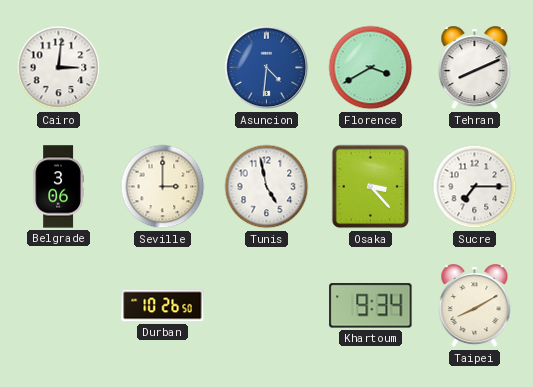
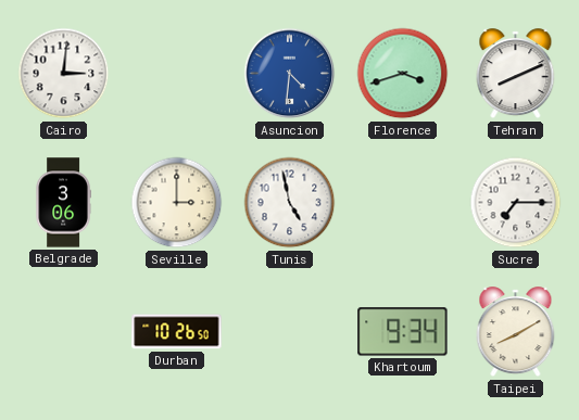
Florence: 3:40 -> 3:42 (403, 74)
Osaka: 3:23 -> none (371, 187)
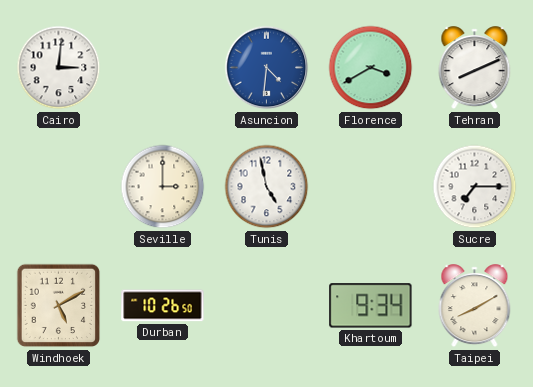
Florence: 3:42 -> 3:40 (371, 68)
Belgrade: 3:06 -> none (63, 203)
Windhoek: none -> 5:10 (59, 306)
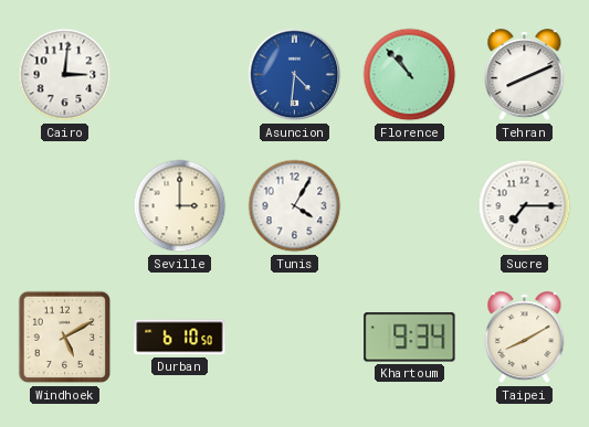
Florence: 3:40 -> 10:53 (410, 75)
Tunis: 4:58 -> 4:05 (295, 206)
Durban: 10:26 -> 6:10 (180, 338)
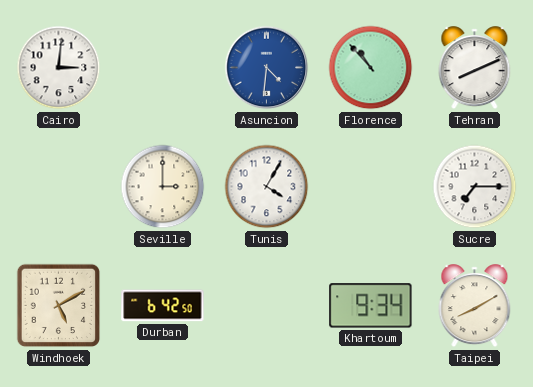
Durban: 6:10 -> 6:42 (163, 306)
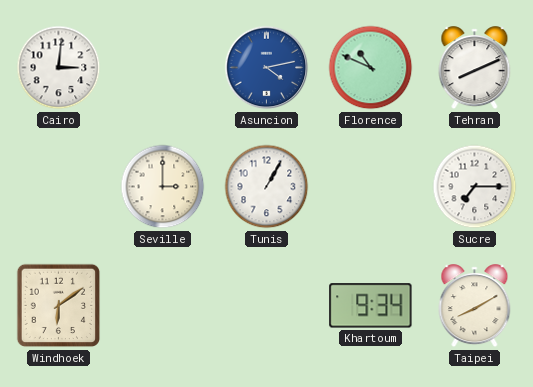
Asuncion: 4:31 -> 4:13 (267, 68)
Florence: 10:53 -> 10:49 (371, 68)
Tunis: 4:05 -> 1:05 (267, 187)
Windhoek: 5:10 -> 6:09 (59, 306)
Durban: 6:42 -> none (163, 306)
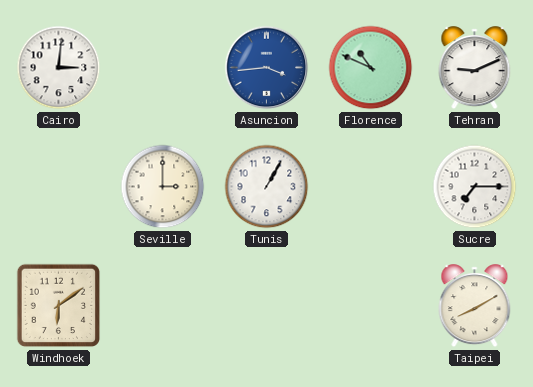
Asuncion: 4:13 -> 3:44 (267, 68)
Tehran: 8:11 -> 9:11 (475, 68)
Khartoum: 9:34 -> none (371, 306)
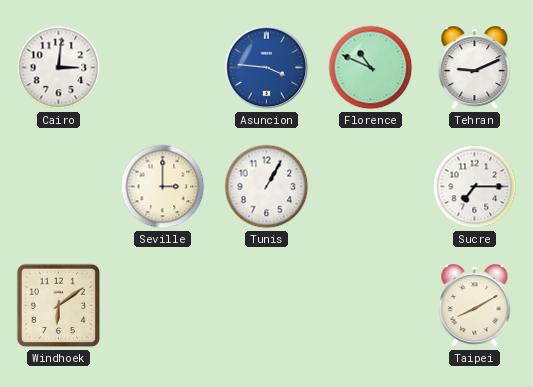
Asuncion: 3:44 -> 3:46 (267, 68)
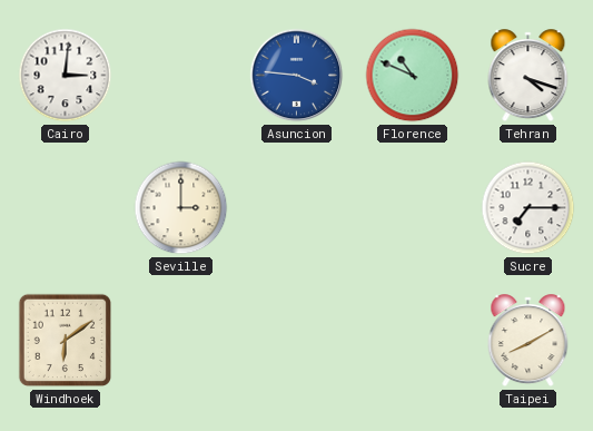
Tehran: 9:11 -> 4:18 (528, 76)
Tunis: 1:05 -> none (267, 187)
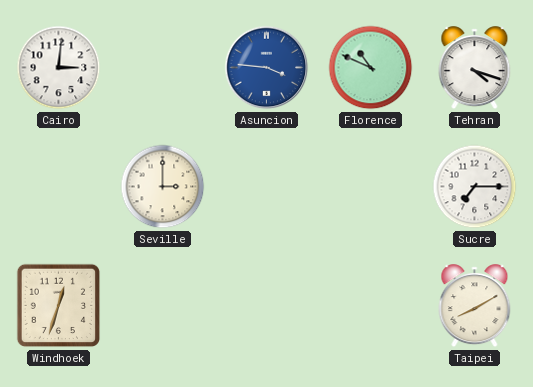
Windhoek: 6:09 -> 12:33 (59, 306)
